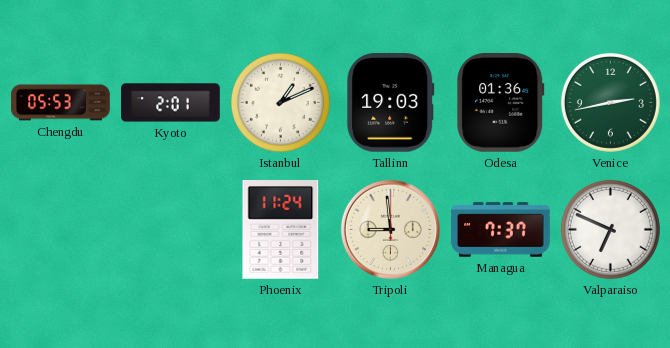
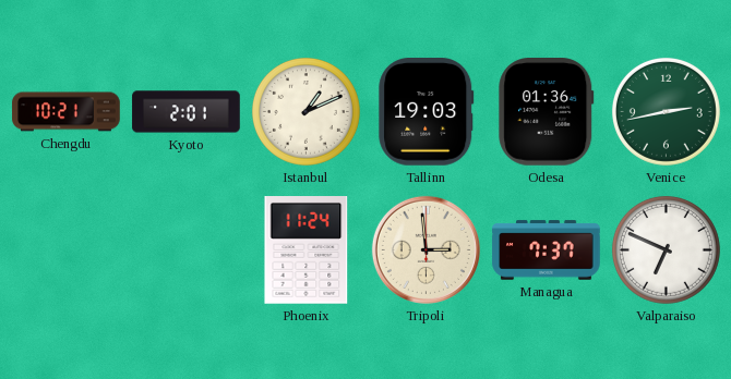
Chengdu: 05:53 -> 10:21 (67, 112)
Tripoli: 8:59 -> 2:59 (426, 249)
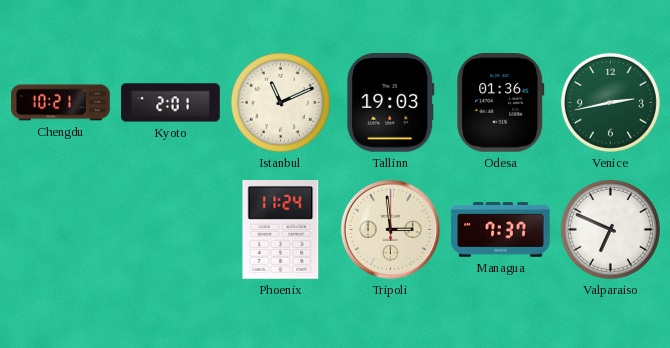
Istanbul: 1:11 -> 11:11 (280, 102)
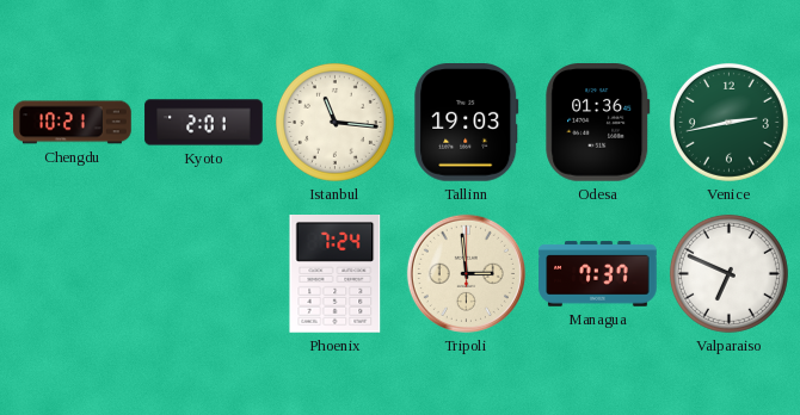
Istanbul: 11:11 -> 11:16 (334, 122)
Phoenix: 11:24 -> 7:24 (336, 274)
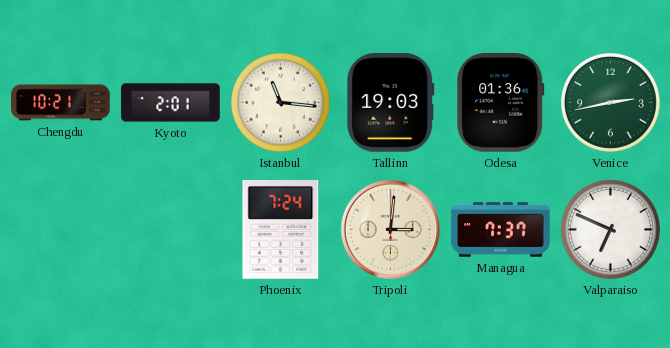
Tripoli: 2:59 -> 3:01 (390, 229)
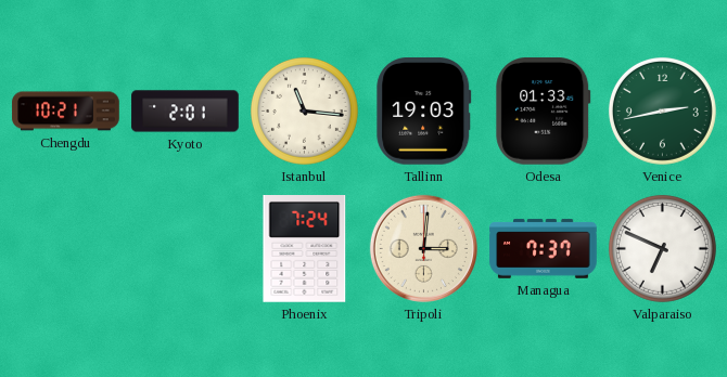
Odesa: 01:36 -> 01:33 (544, 112)
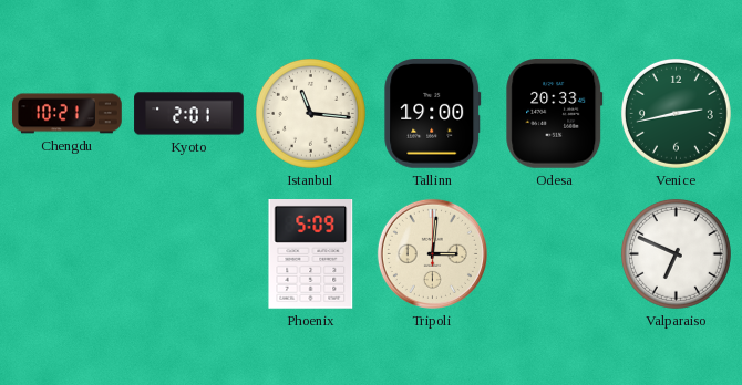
Tallinn: 19:03 -> 19:00 (433, 114)
Odesa: 01:33 -> 20:33 (555, 114)
Phoenix: 7:24 -> 5:09 (311, 254)
Managua: 7:37 -> none (544, 249)
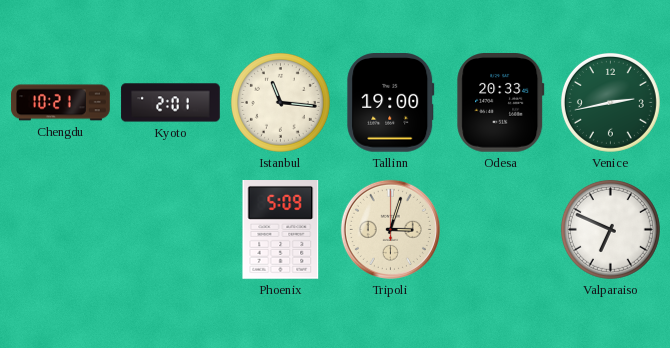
Tripoli: 3:01 -> 3:03 (390, 229)
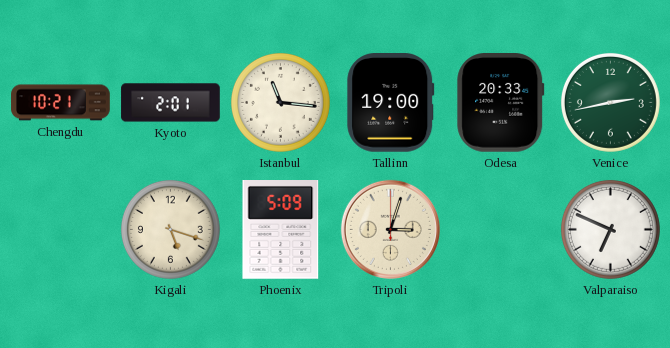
Kigali: none -> 5:18 (170, 229)
